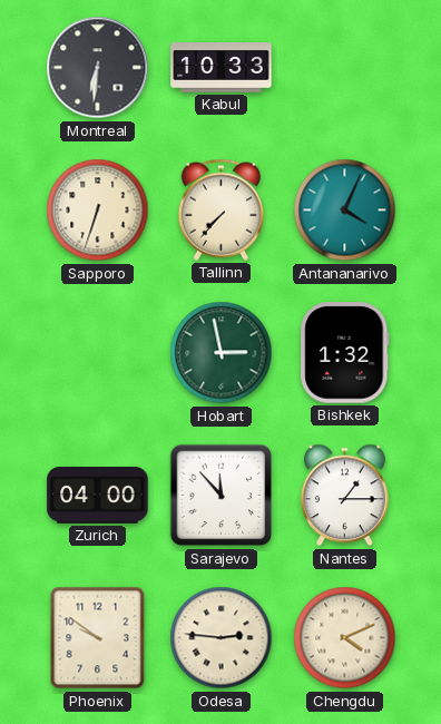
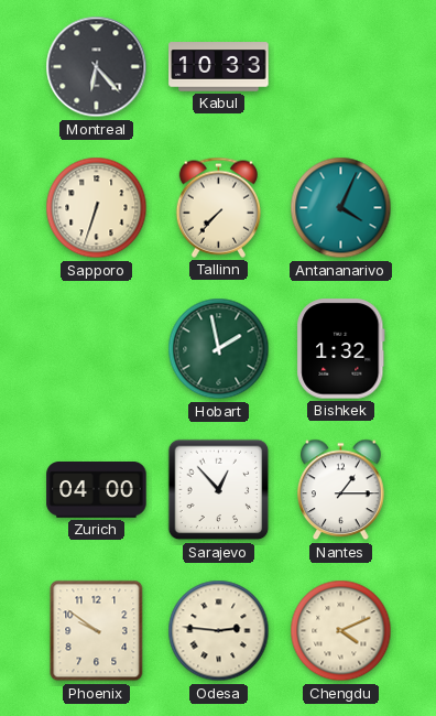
Montreal: 6:31 -> 6:23 (97, 67)
Hobart: 2:58 -> 1:58 (219, 349)
Sarajevo: 11:53 -> 12:53 (219, 490)
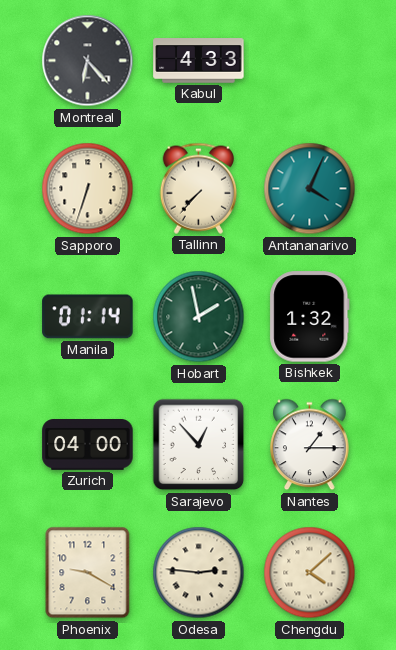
Kabul: 10:33 -> 4:33 (199, 61)
Manila: none -> 01:14 (88, 317)
Phoenix: 9:51 -> 9:20 (88, 573)
Chengdu: 4:11 -> 4:08 (310, 573)
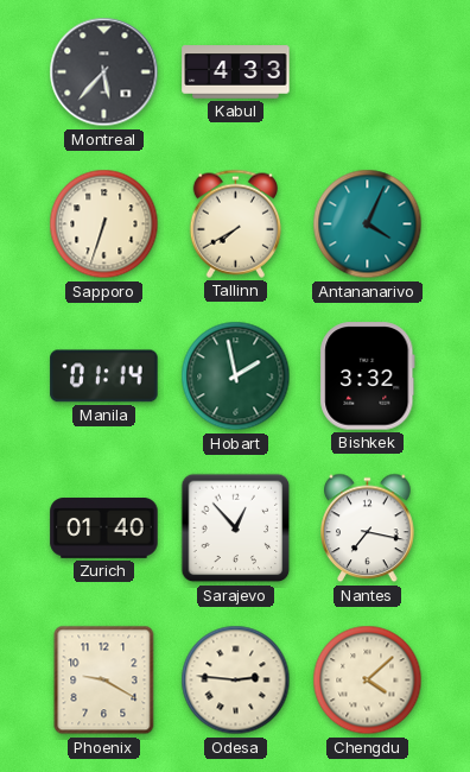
Montreal: 6:23 -> 5:37 (104, 72)
Tallinn: 7:37 -> 7:40 (235, 223)
Bishkek: 1:32 -> 3:32 (368, 376)
Zurich: 04:00 -> 01:40 (104, 529)
Nantes: 1:15 -> 7:17 (368, 529)
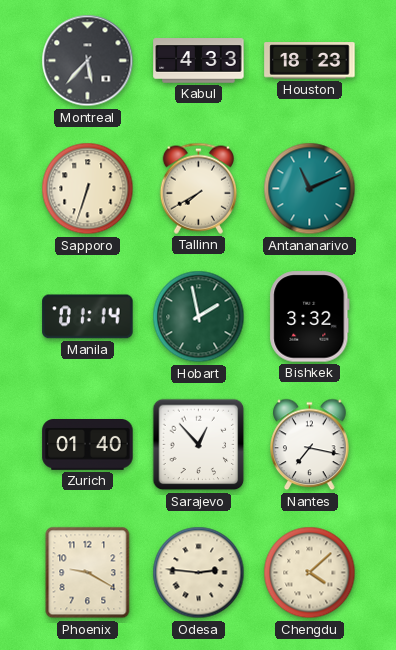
Houston: none -> 18:23 (310, 61)
Antananarivo: 4:04 -> 11:11 (310, 189)
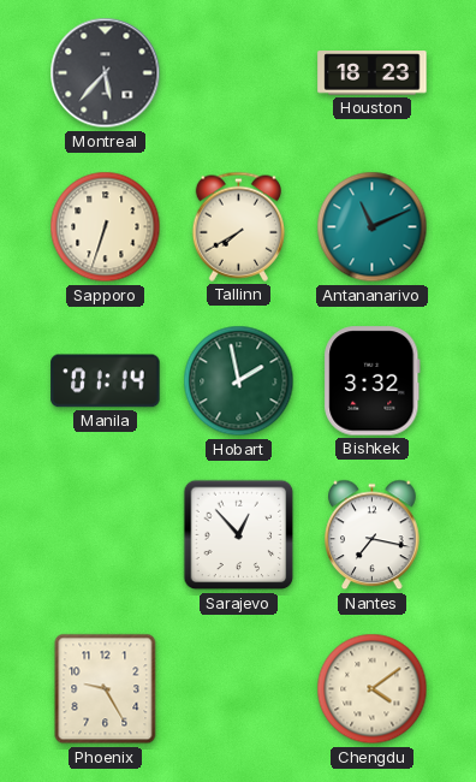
Kabul: 4:33 -> none (199, 61)
Zurich: 01:40 -> none (88, 445)
Phoenix: 9:20 -> 9:25 (106, 689)
Odesa: 2:46 -> none (199, 573)
Chengdu: 4:08 -> 4:09 (373, 689)
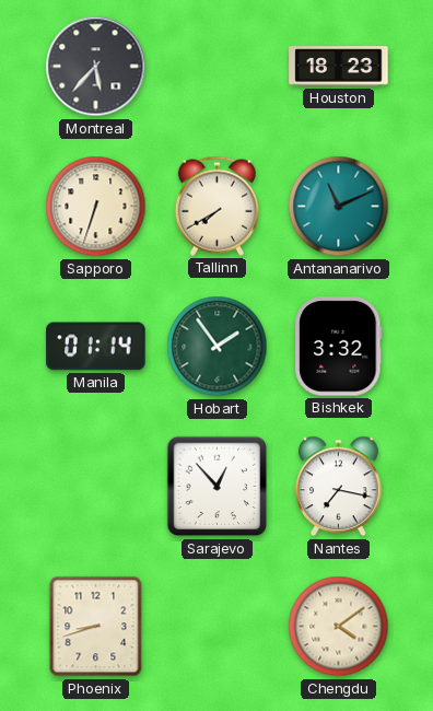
Hobart: 1:58 -> 1:54 (218, 347)
Phoenix: 9:25 -> 8:42 (96, 627)
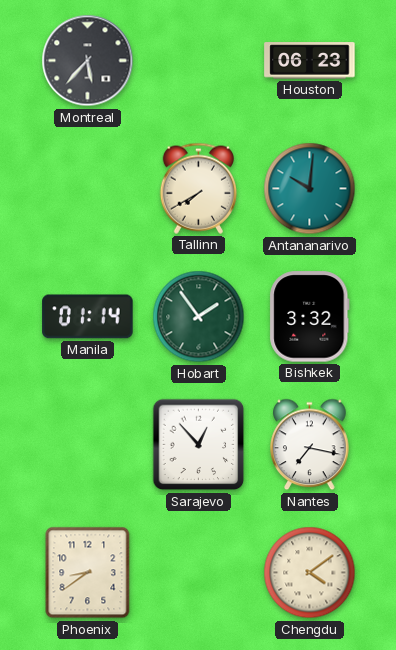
Houston: 18:23 -> 06:23 (310, 61)
Sapporo: 6:33 -> none (96, 207)
Antananarivo: 11:11 -> 10:01 (310, 189)
Phoenix: 8:42 -> 8:39 (88, 573)
